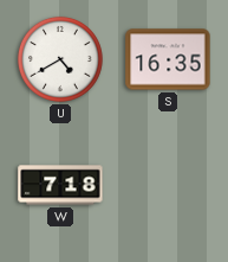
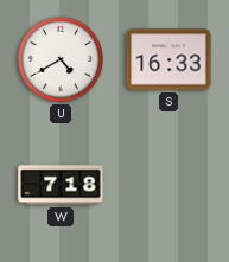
S: 16:35 -> 16:33 (168, 59)
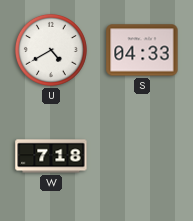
S: 16:33 -> 04:33 (142, 50)
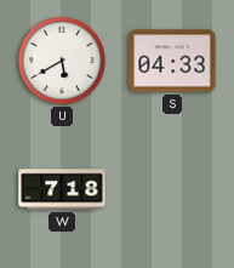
U: 4:40 -> 5:40 (62, 61)
